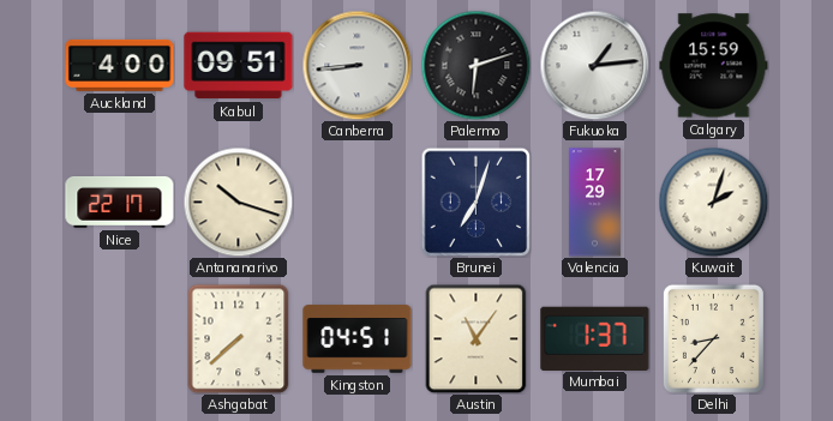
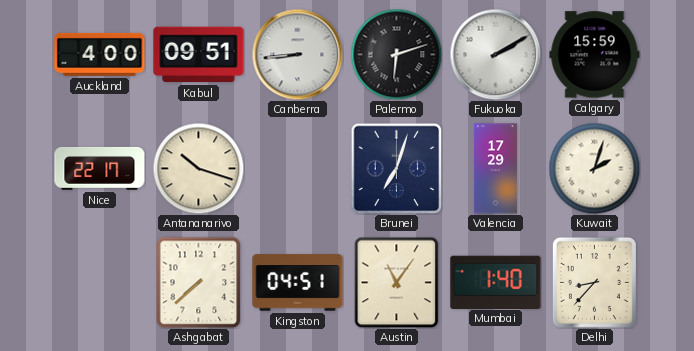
Fukuoka: 1:14 -> 2:10 (495, 54)
Mumbai: 1:37 -> 1:40 (496, 282)
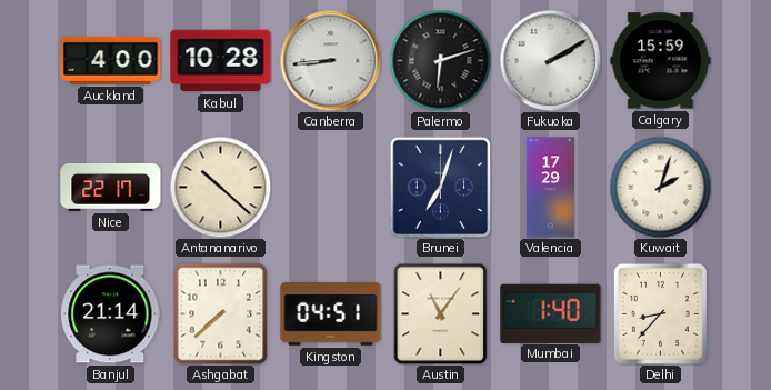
Kabul: 09:51 -> 10:28 (221, 61)
Antananarivo: 10:18 -> 10:22 (220, 187)
Banjul: none -> 21:14 (111, 314)
